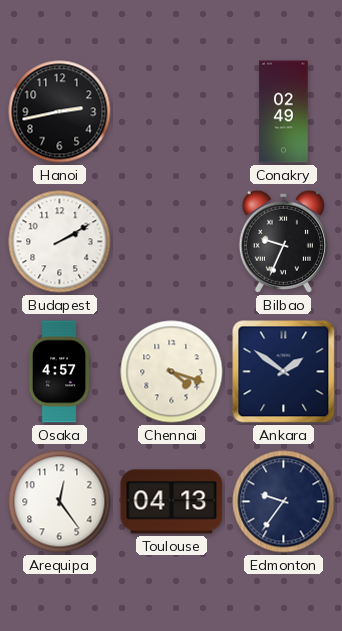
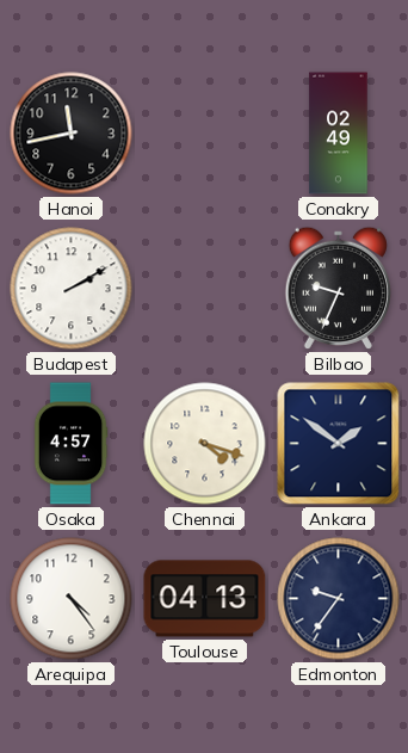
Hanoi: 2:43 -> 11:43 (72, 134)
Arequipa: 12:24 -> 4:24 (72, 599)
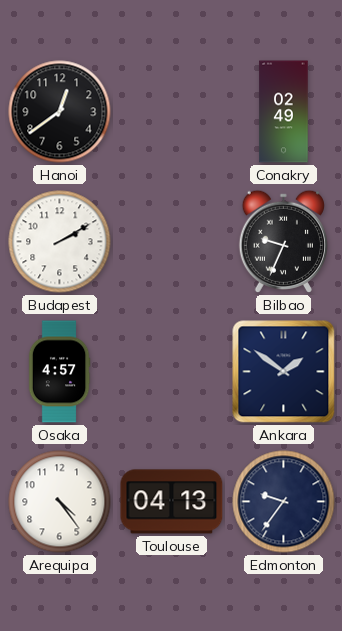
Hanoi: 11:43 -> 12:39 (60, 112)
Chennai: 4:18 -> none (205, 444)
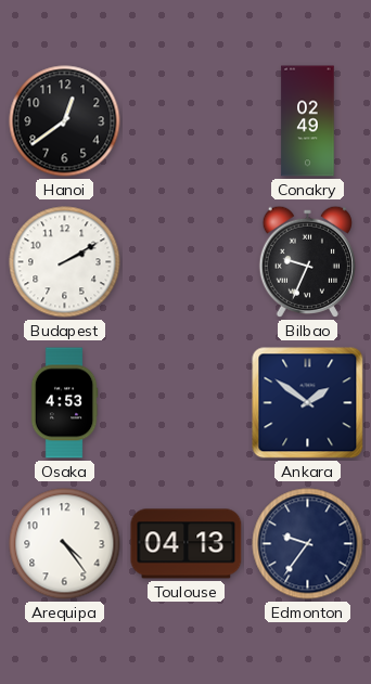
Osaka: 4:57 -> 4:53 (64, 403)
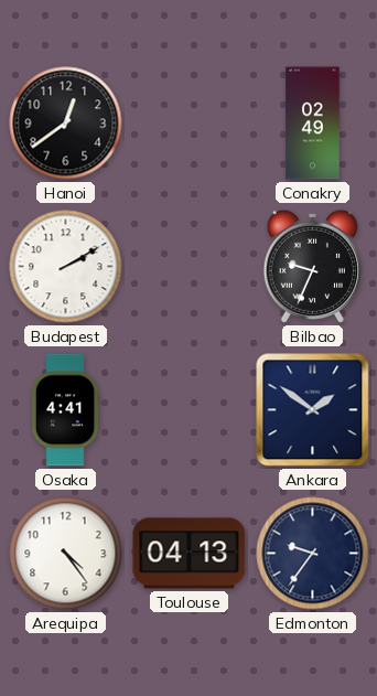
Osaka: 4:53 -> 4:41 (65, 410)
